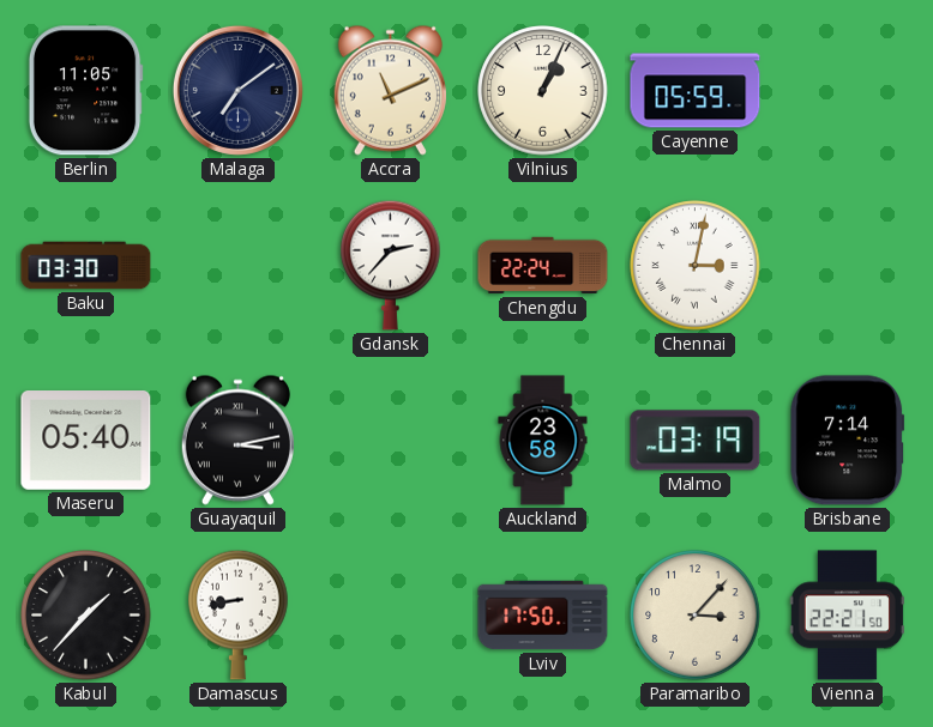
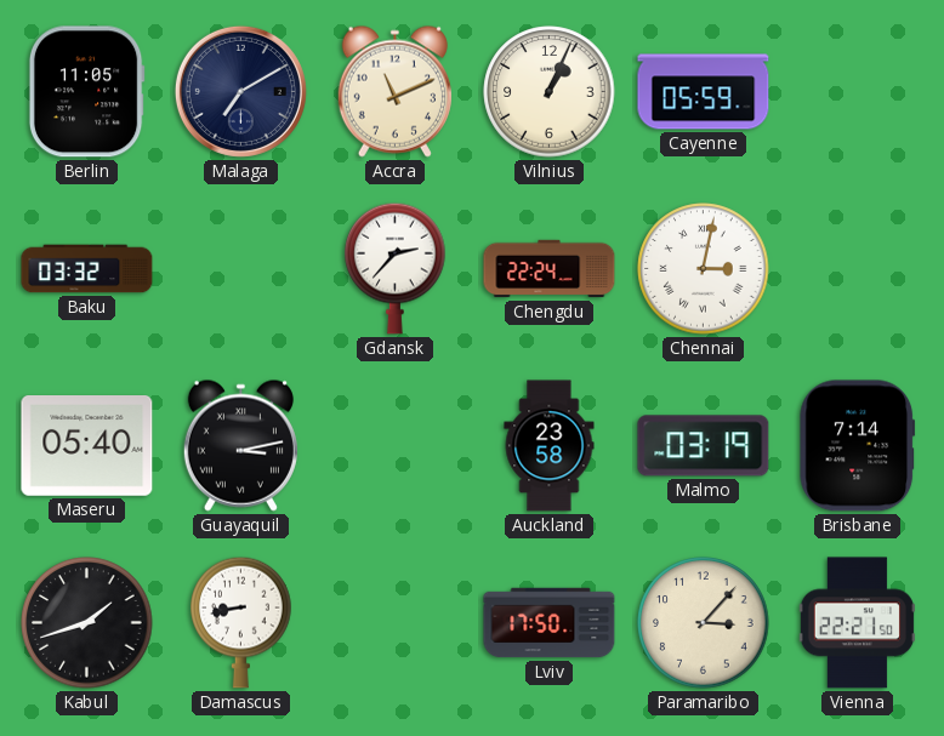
Malaga: 7:09 -> 7:10 (240, 91)
Baku: 03:30 -> 03:32 (87, 269)
Kabul: 1:37 -> 1:42 (87, 623)
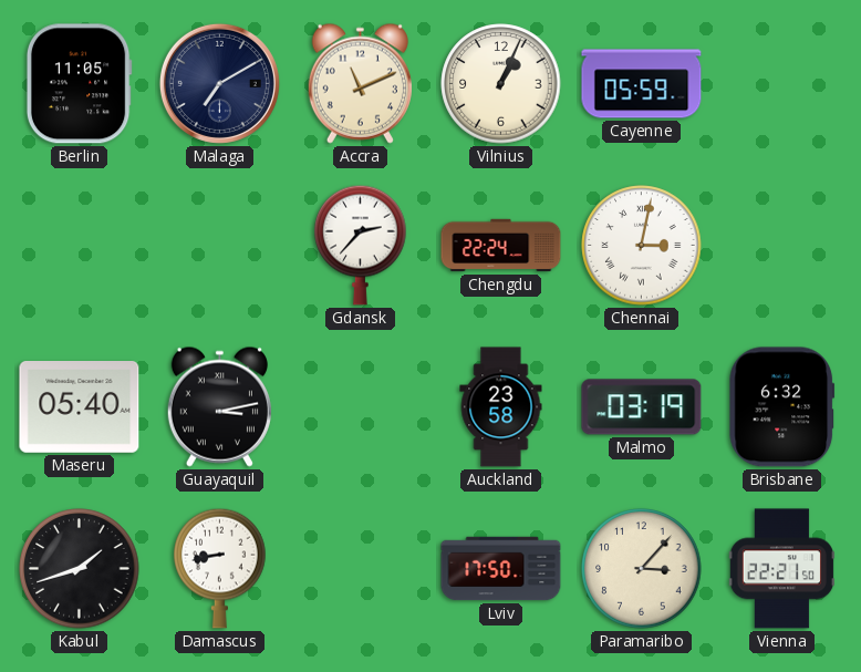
Baku: 03:32 -> none (87, 269)
Brisbane: 7:14 -> 6:32 (782, 407)
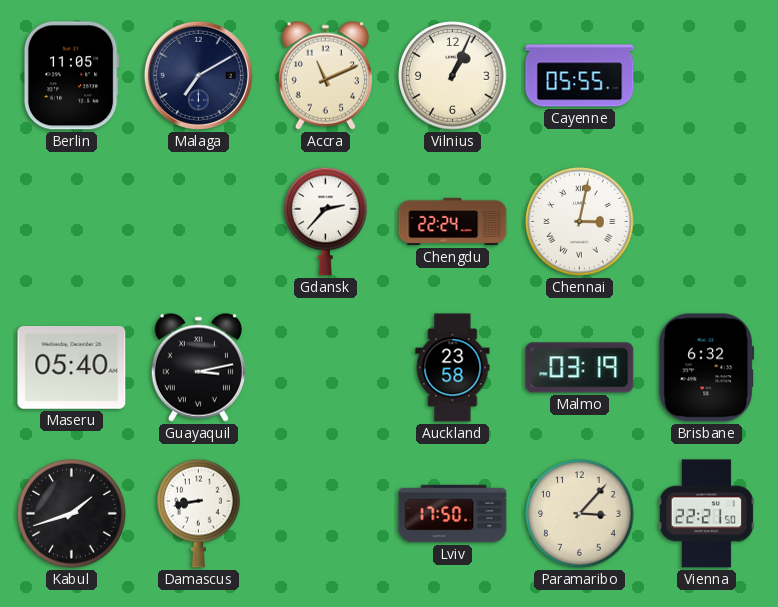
Cayenne: 05:59 -> 05:55 (580, 76)
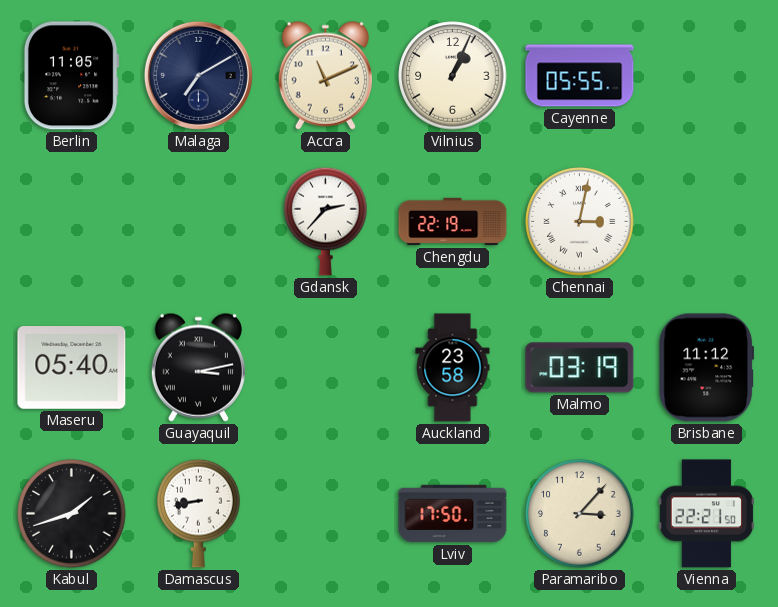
Chengdu: 22:24 -> 22:19 (453, 222)
Brisbane: 6:32 -> 11:12 (707, 368)
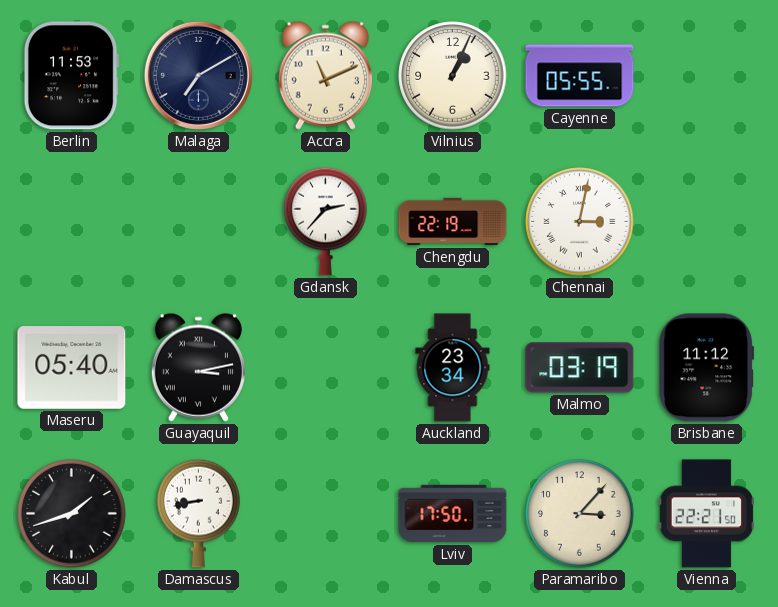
Berlin: 11:05 -> 11:53 (71, 76)
Auckland: 23:58 -> 23:34 (453, 368)
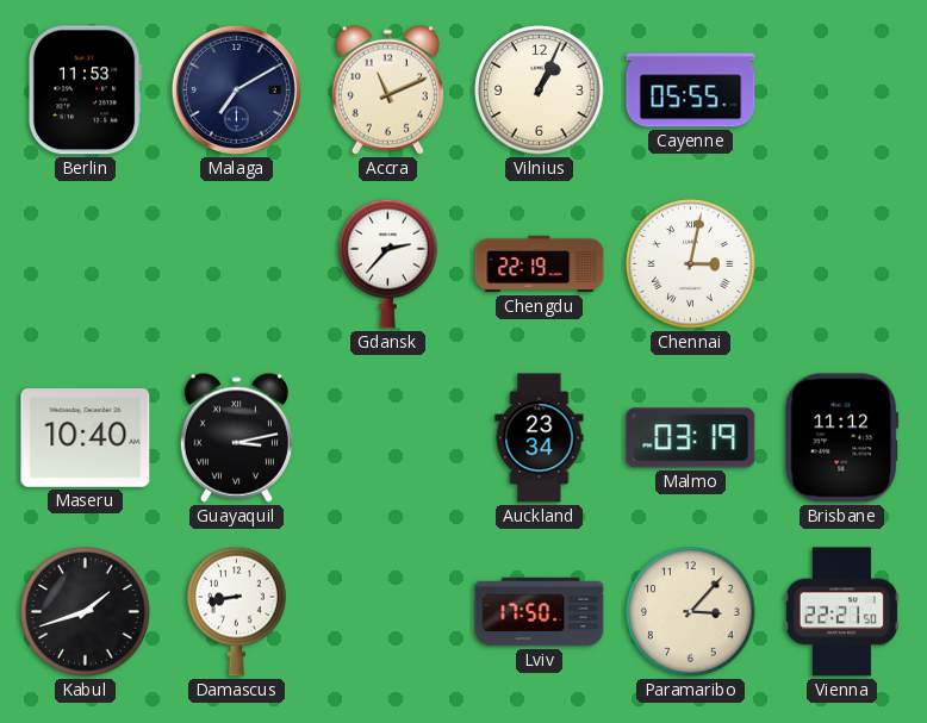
Maseru: 05:40 -> 10:40 (86, 438)
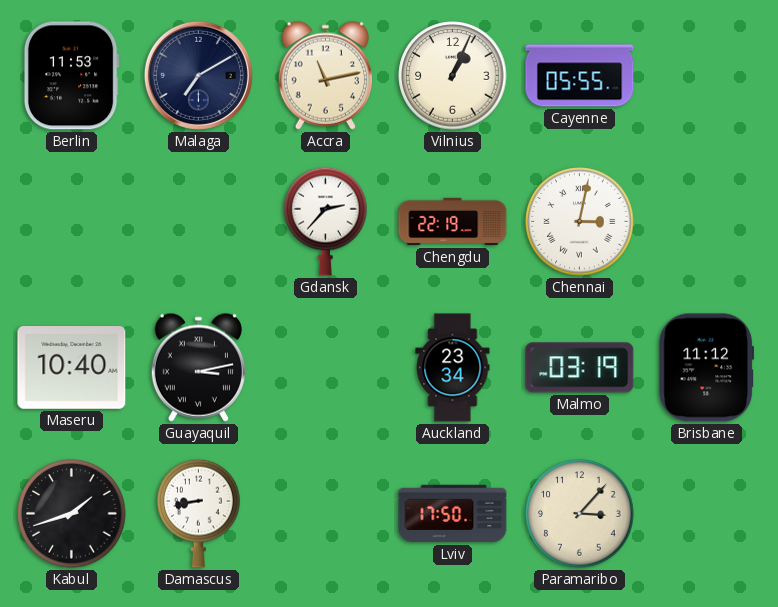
Accra: 11:11 -> 11:13 (325, 75)
Vienna: 22:21 -> none (841, 612)
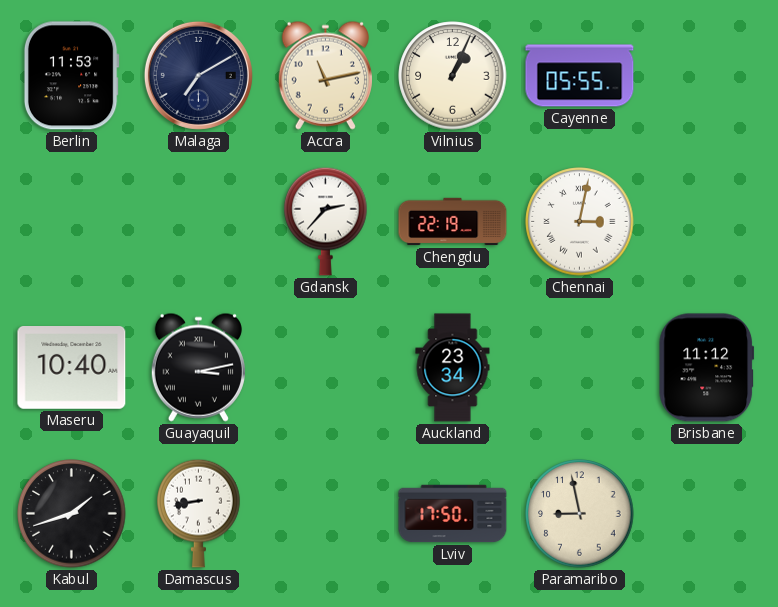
Malmo: 03:19 -> none (580, 368)
Paramaribo: 3:07 -> 8:58 (580, 514)
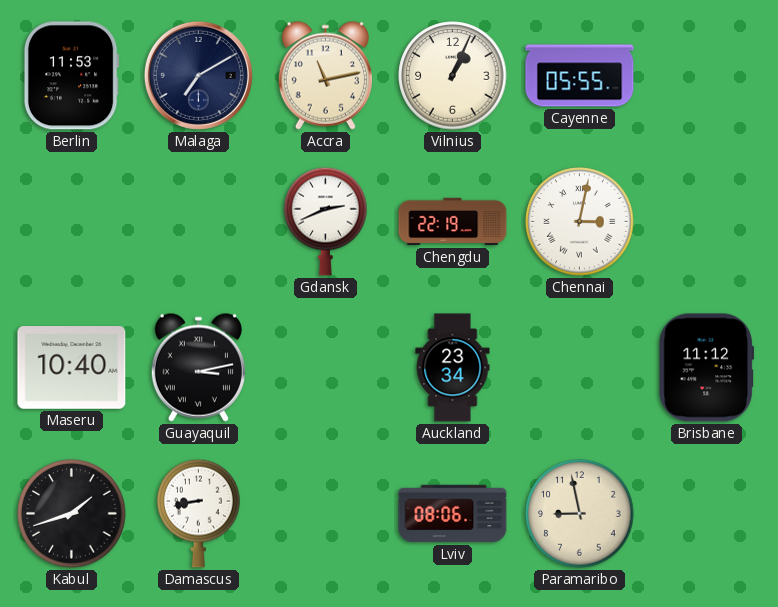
Gdansk: 2:37 -> 2:41 (326, 221)
Lviv: 17:50 -> 08:06 (453, 514)
